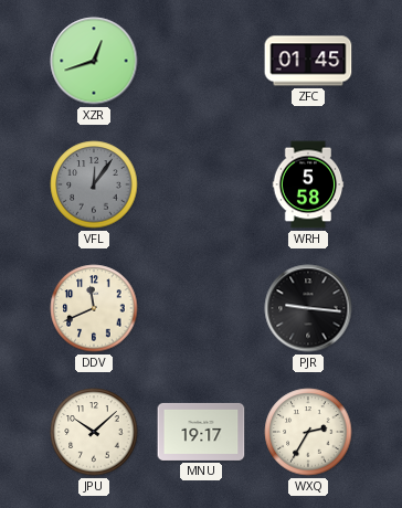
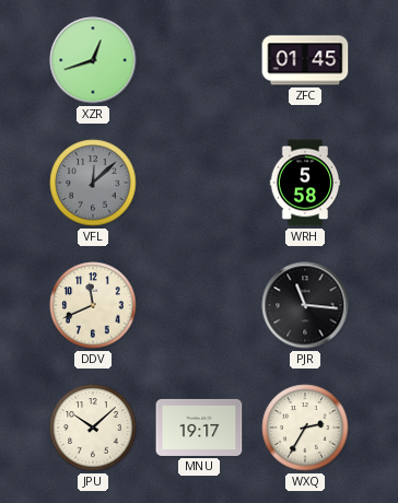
VFL: 12:06 -> 12:08 (93, 183)
PJR: 9:16 -> 11:16 (305, 305)
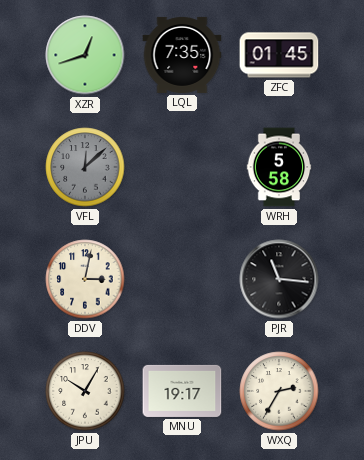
LQL: none -> 7:35 (182, 55)
DDV: 11:41 -> 3:02 (85, 279)
JPU: 10:08 -> 10:05 (85, 391)
